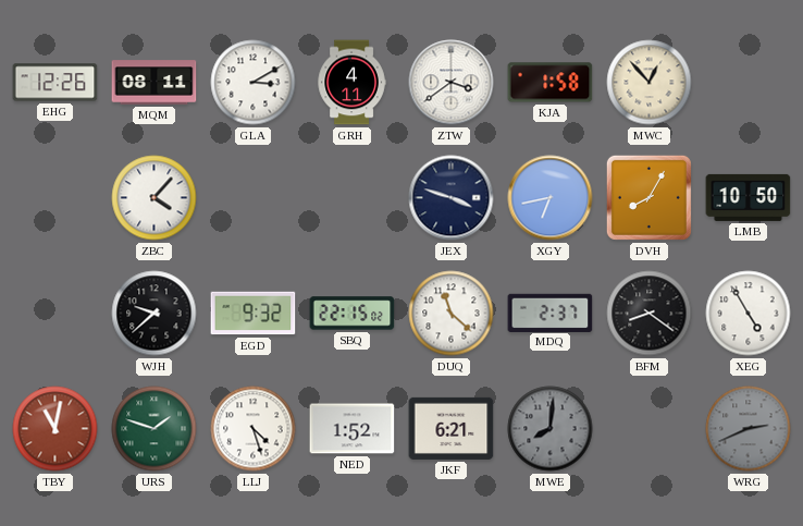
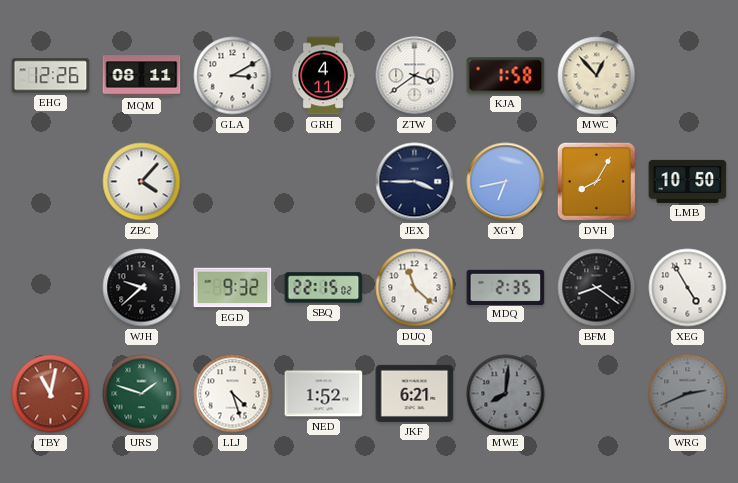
JEX: 3:48 -> 3:45 (415, 182)
MDQ: 2:37 -> 2:35 (506, 287)
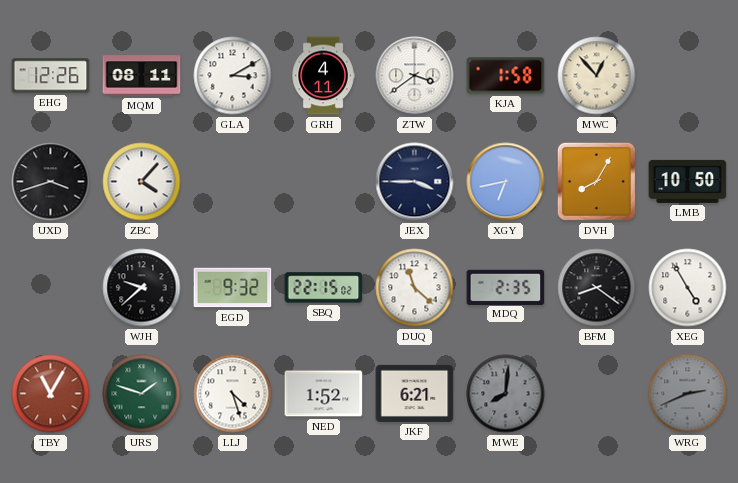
UXD: none -> 3:42 (51, 182)
TBY: 11:02 -> 11:05 (51, 394)
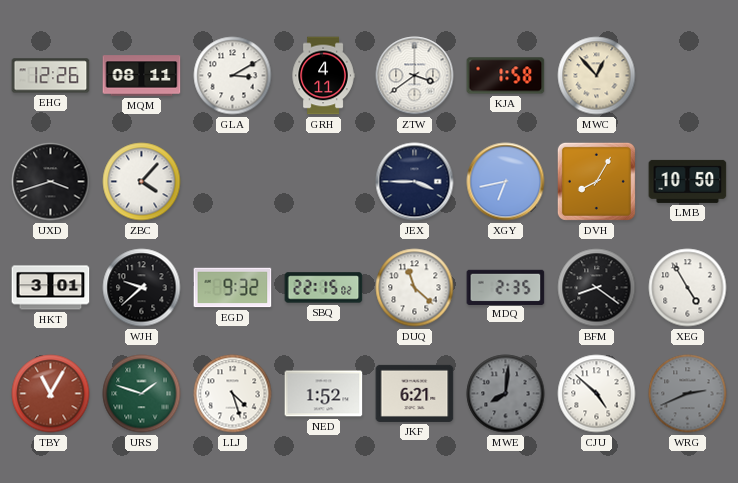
HKT: none -> 3:01 (51, 288)
CJU: none -> 4:52 (597, 394)
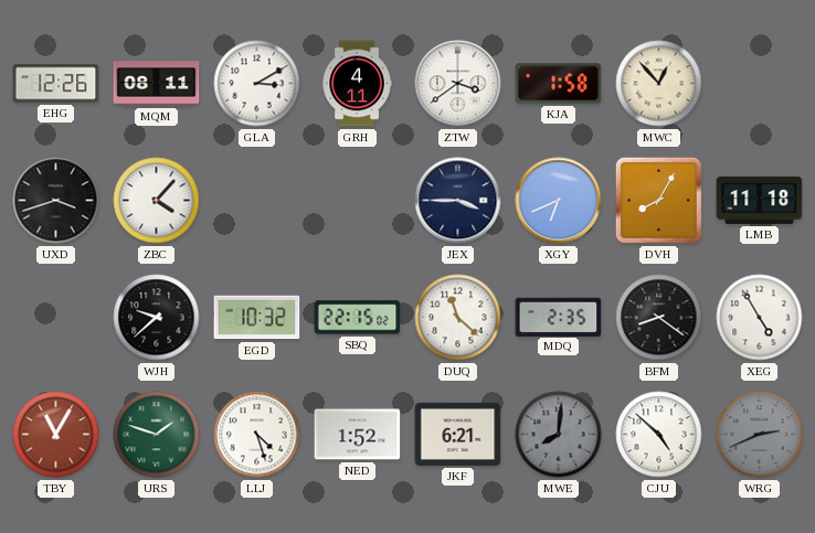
XGY: 6:43 -> 6:41 (559, 201)
LMB: 10:50 -> 11:18 (760, 200)
HKT: 3:01 -> none (51, 288)
EGD: 9:32 -> 10:32 (257, 318)
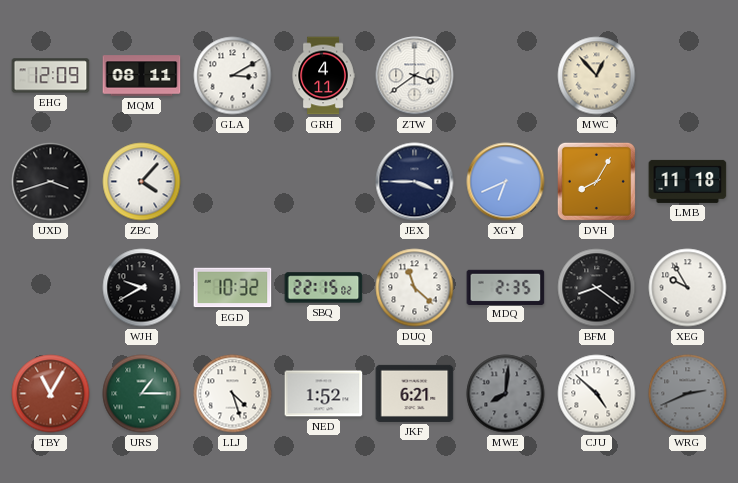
EHG: 12:26 -> 12:09 (51, 76)
KJA: 1:58 -> none (559, 84)
WJH: 9:38 -> 9:40 (142, 288)
XEG: 4:55 -> 9:55 (688, 288)
URS: 1:48 -> 1:15 (142, 394)
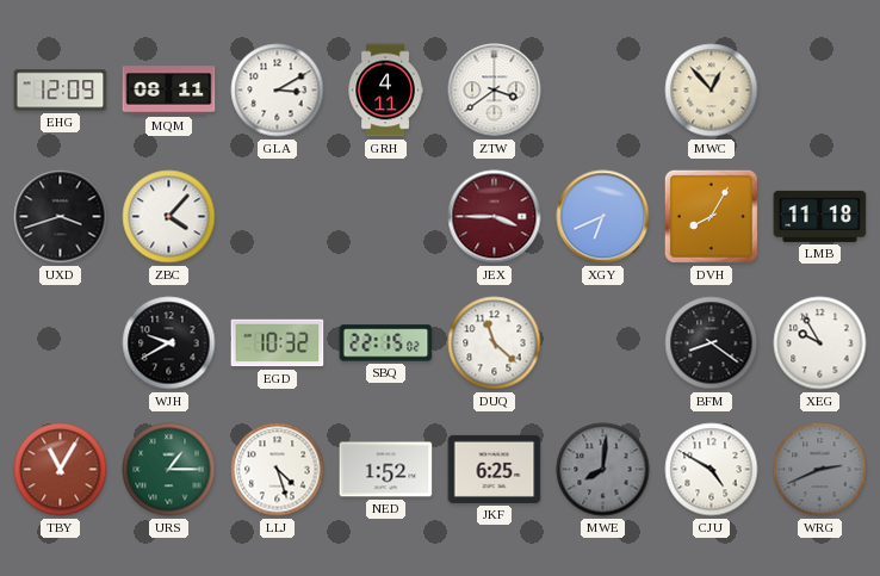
JEX dial: navy -> burgundy (495, 217)
MDQ: 2:35 -> none (506, 287)
JKF: 6:21 -> 6:25 (495, 469)
CJU: 4:52 -> 4:50 (712, 470)
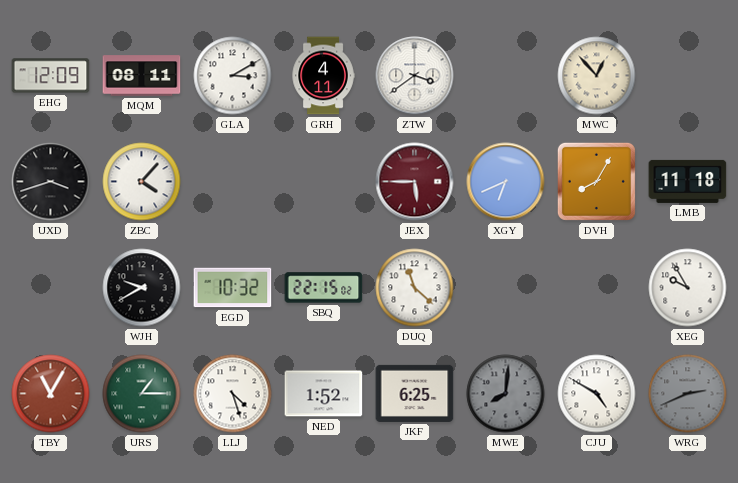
JEX: 3:45 -> 5:45 (415, 182)
BFM: 8:21 -> none (712, 343)
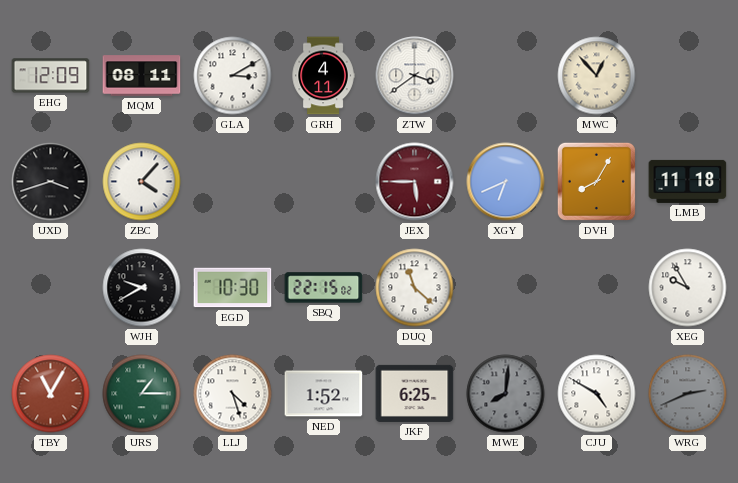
EGD: 10:32 -> 10:30 (233, 288)
